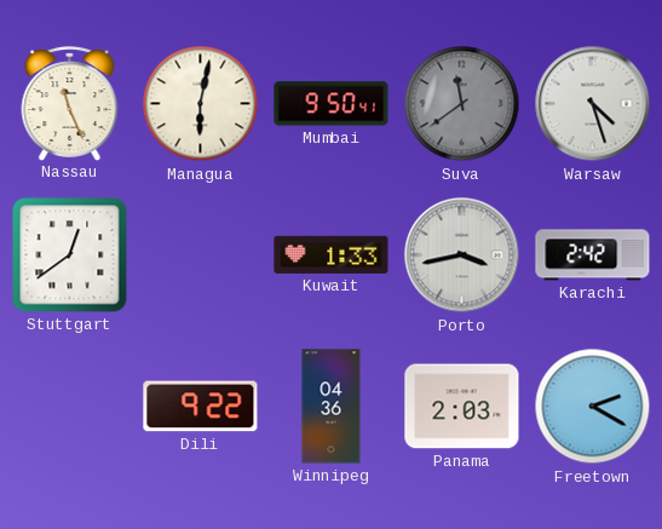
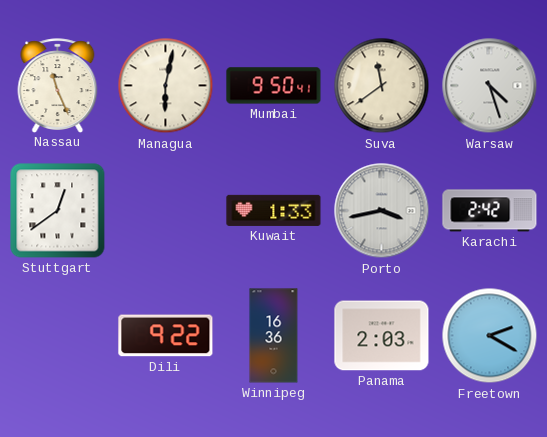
Suva dial: grey -> cream (382, 86)
Winnipeg: 04:36 -> 16:36 (274, 336)
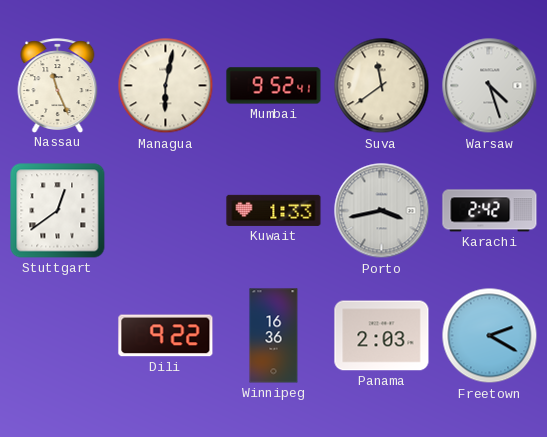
Mumbai: 9:50 -> 9:52 (274, 86)
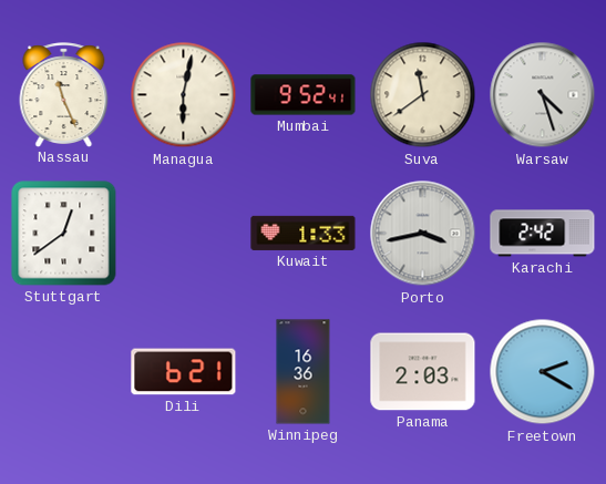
Dili: 9:22 -> 6:21 (184, 372)
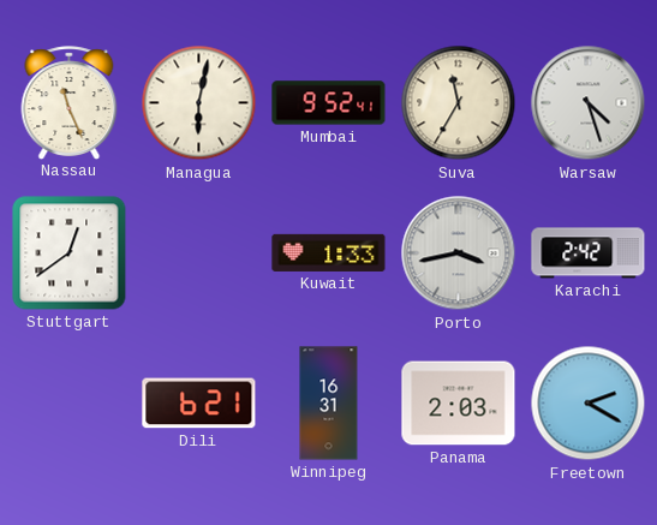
Suva: 11:39 -> 11:35 (459, 103)
Winnipeg: 16:36 -> 16:31 (329, 404)
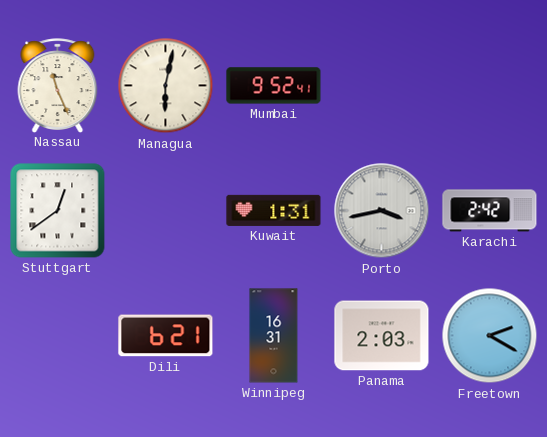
Suva: 11:35 -> none (459, 103)
Warsaw: 4:27 -> none (589, 103)
Kuwait: 1:33 -> 1:31 (274, 210)
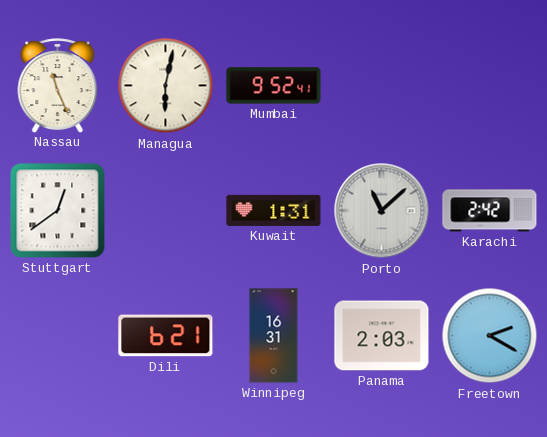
Porto: 3:43 -> 11:08 (382, 211)
